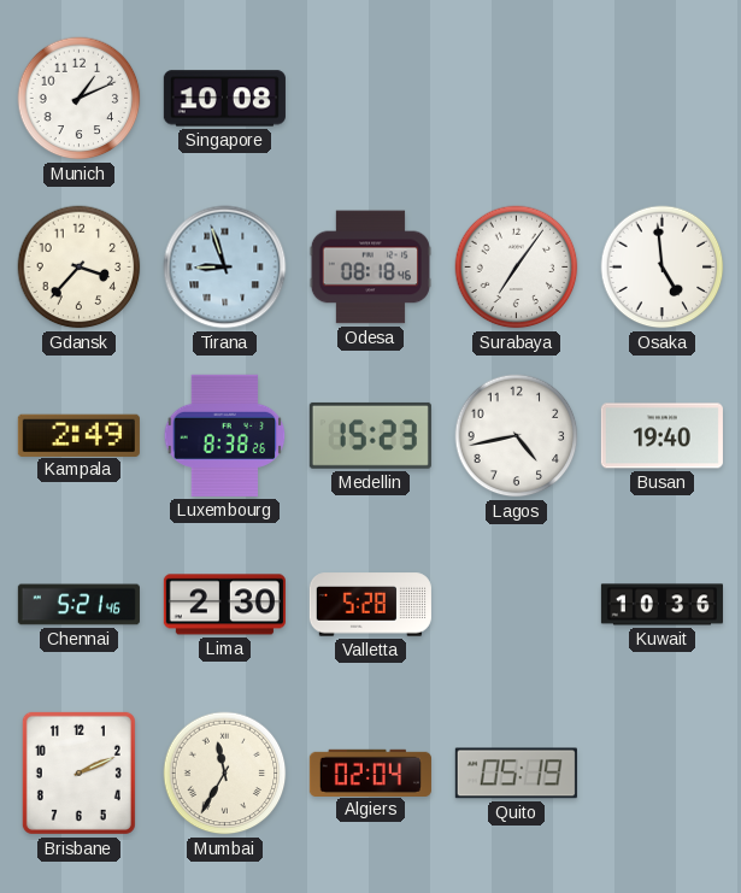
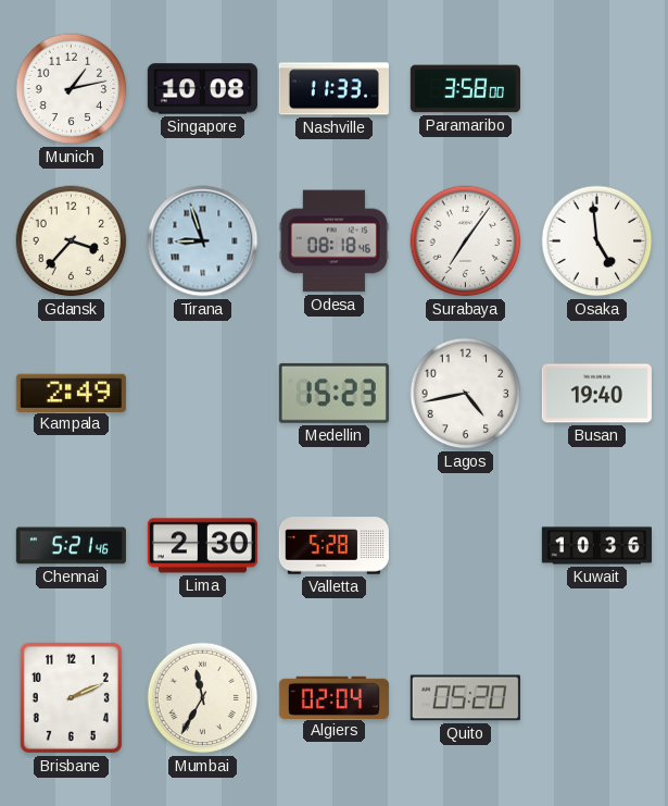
Munich: 1:11 -> 1:13 (72, 89)
Nashville: none -> 11:33 (333, 89)
Paramaribo: none -> 3:58 (465, 89)
Luxembourg: 8:38 -> none (225, 435)
Quito: 05:19 -> 05:20 (465, 698)
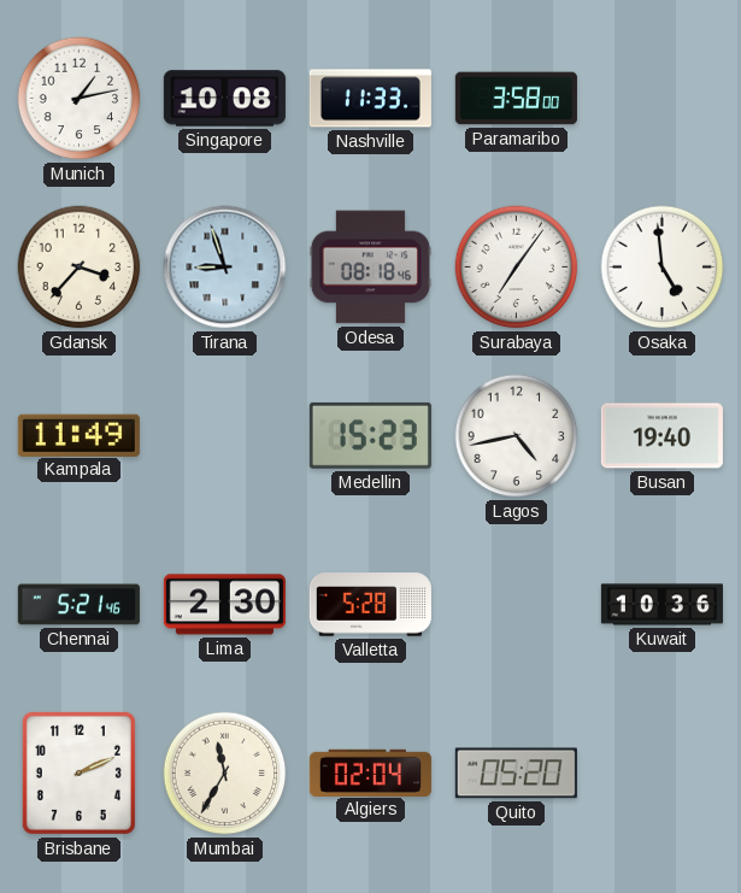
Kampala: 2:49 -> 11:49 (78, 435)
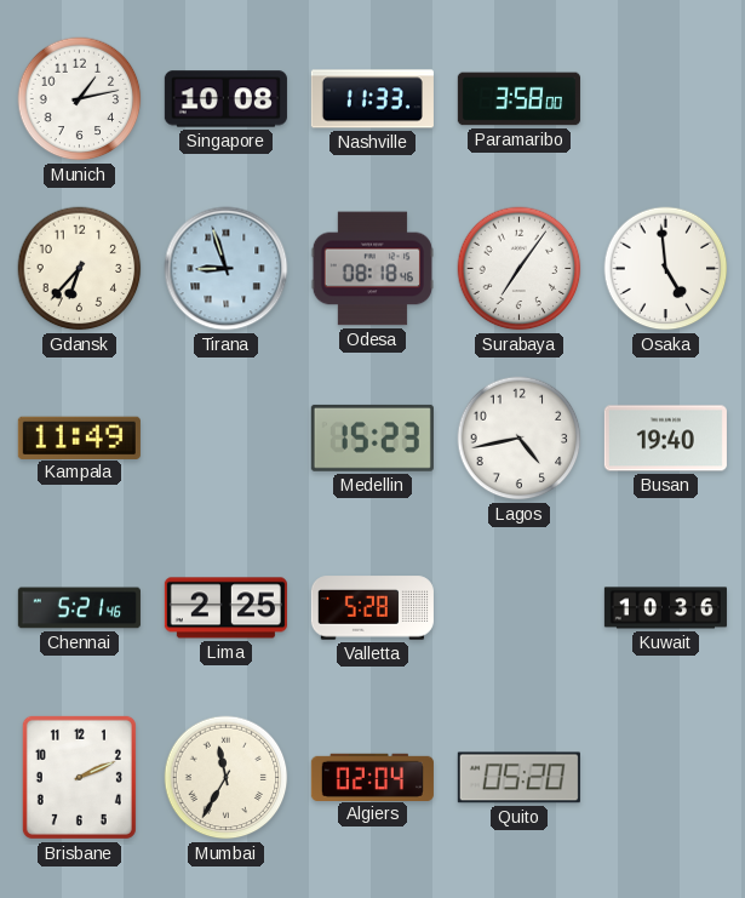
Gdansk: 3:37 -> 6:37 (80, 269)
Lima: 2:30 -> 2:25 (225, 608)
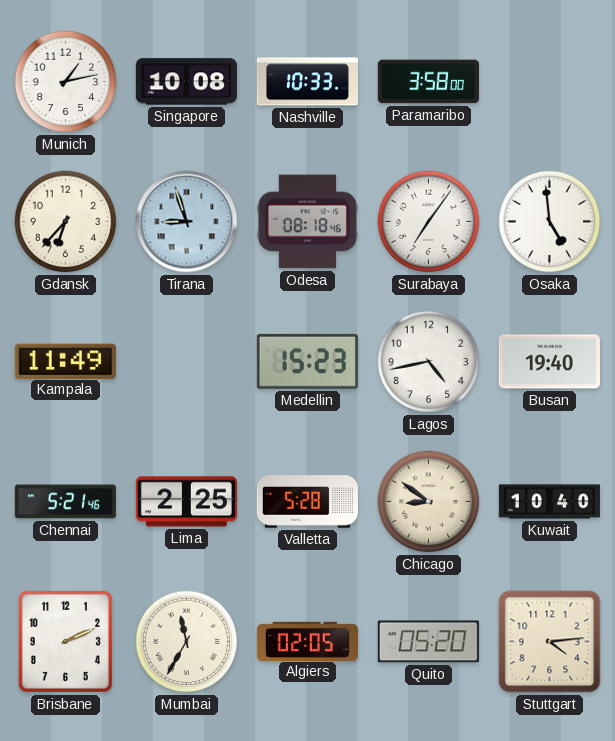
Nashville: 11:33 -> 10:33 (307, 82)
Chicago: none -> 8:51 (429, 502)
Kuwait: 10:36 -> 10:40 (549, 502)
Algiers: 02:04 -> 02:05 (307, 641)
Stuttgart: none -> 4:14 (550, 642)
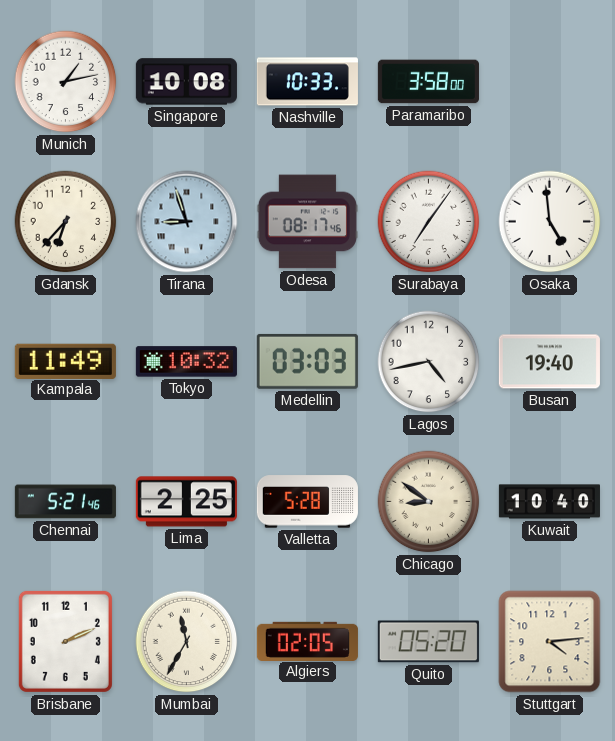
Odesa: 08:18 -> 08:17 (307, 222)
Tokyo: none -> 10:32 (186, 362)
Medellin: 15:23 -> 03:03 (307, 361)
